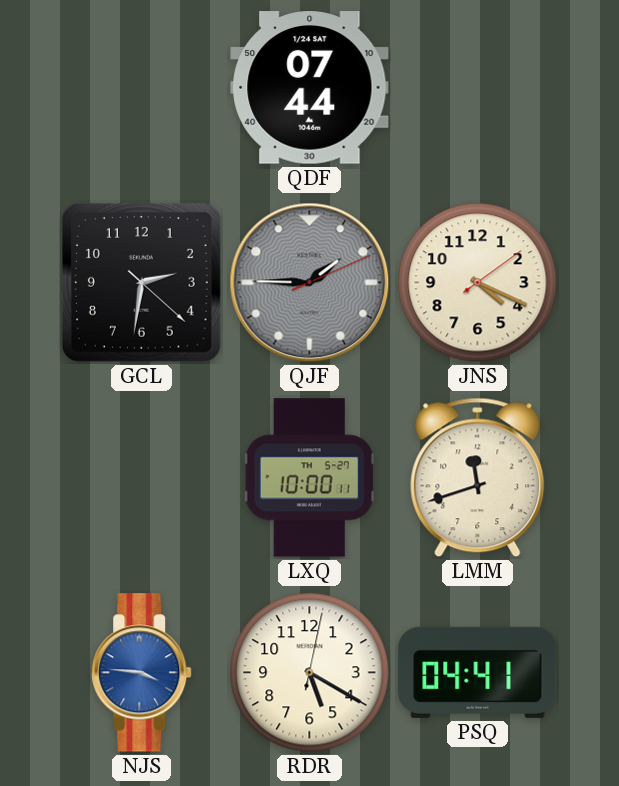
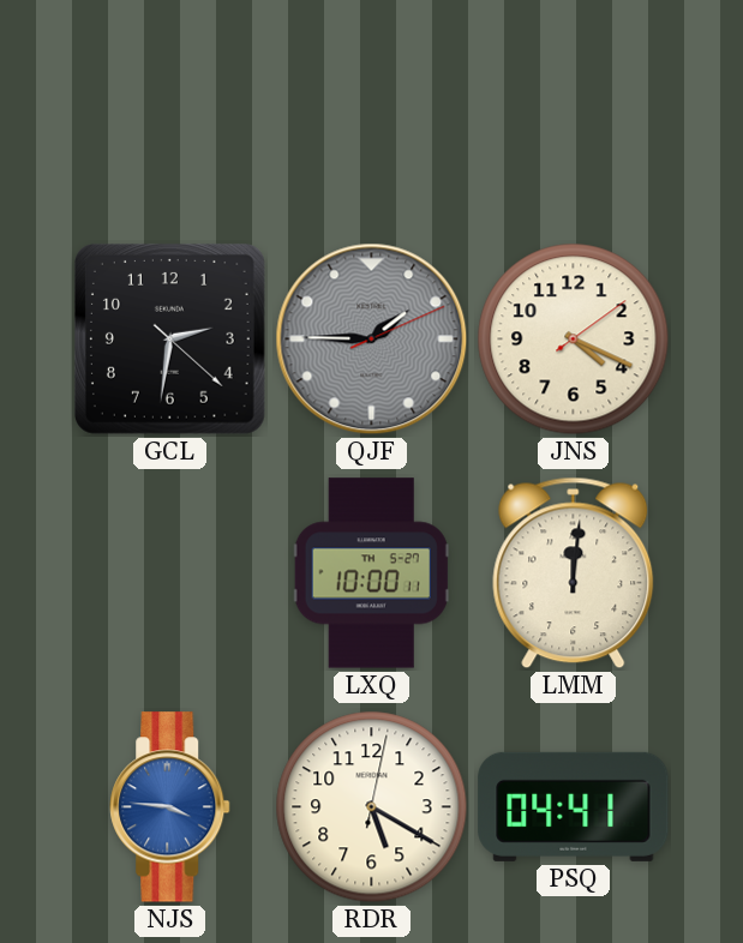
QDF: 07:44 -> none (310, 88)
LMM: 11:42 -> 12:01 (574, 573)
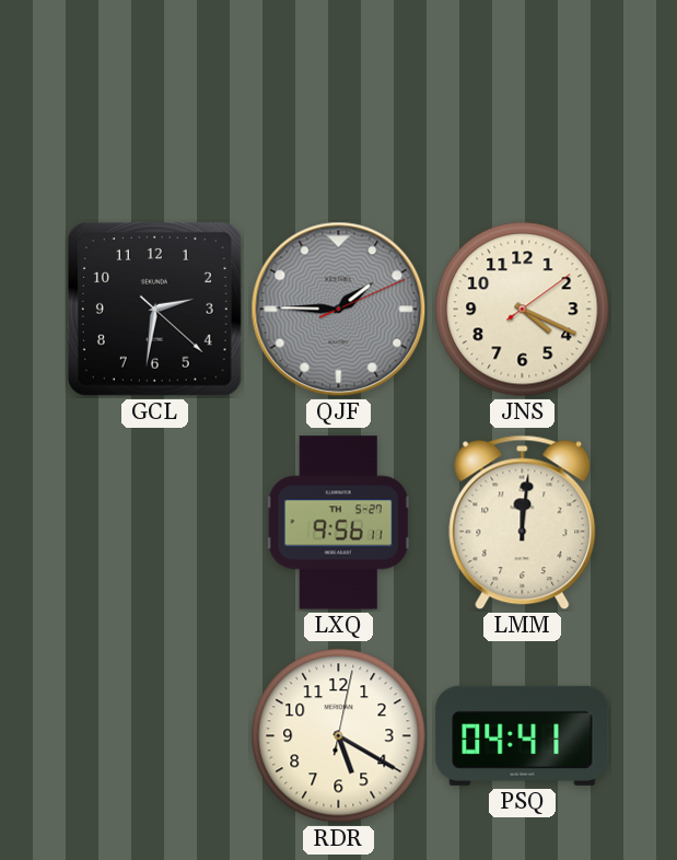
LXQ: 10:00 -> 9:56 (338, 523)
NJS: 3:46 -> none (170, 807)
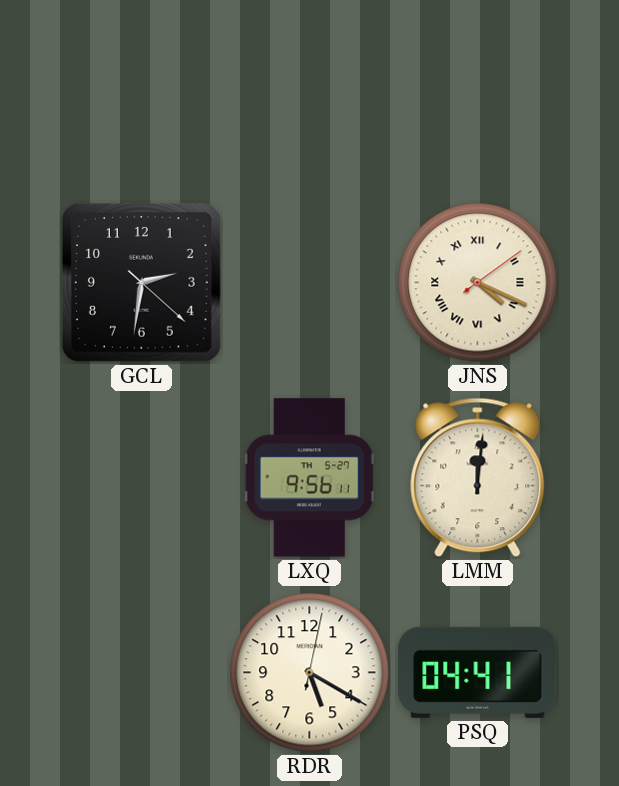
QJF: 1:45 -> none (339, 310)
JNS numerals: Arabic -> Roman (478, 283)
